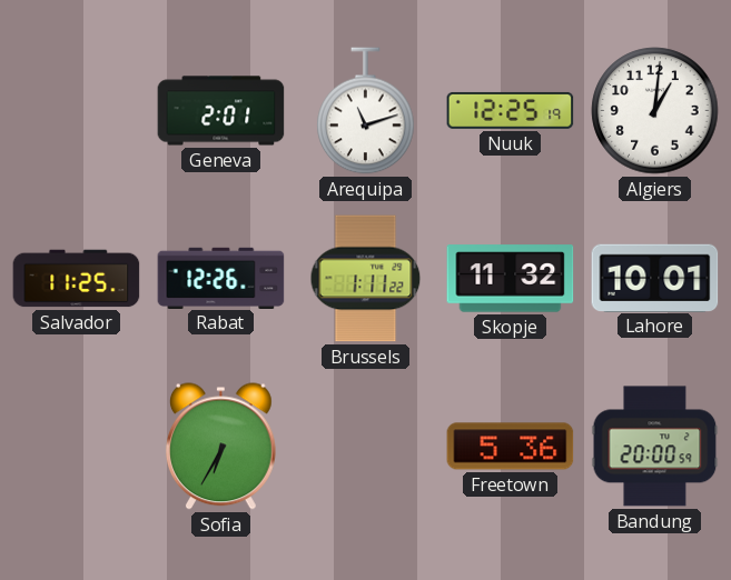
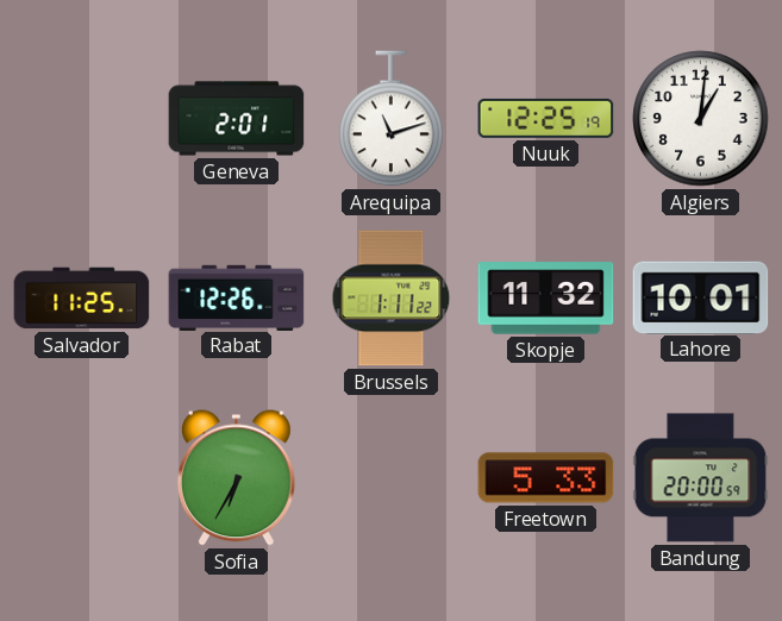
Freetown: 5:36 -> 5:33 (546, 478)
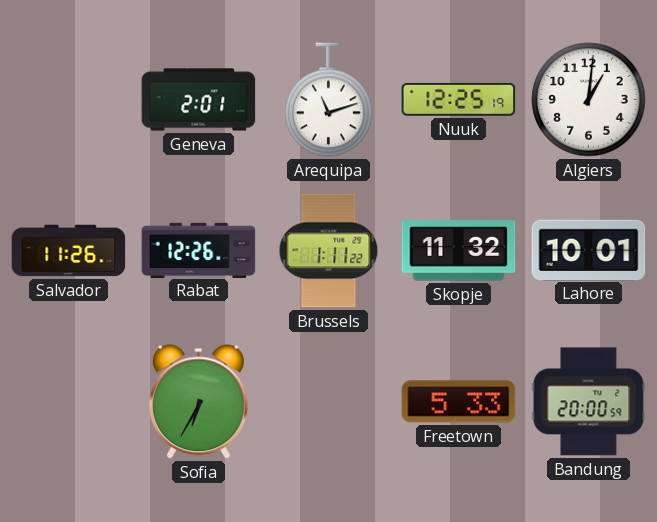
Salvador: 11:25 -> 11:26 (69, 251)
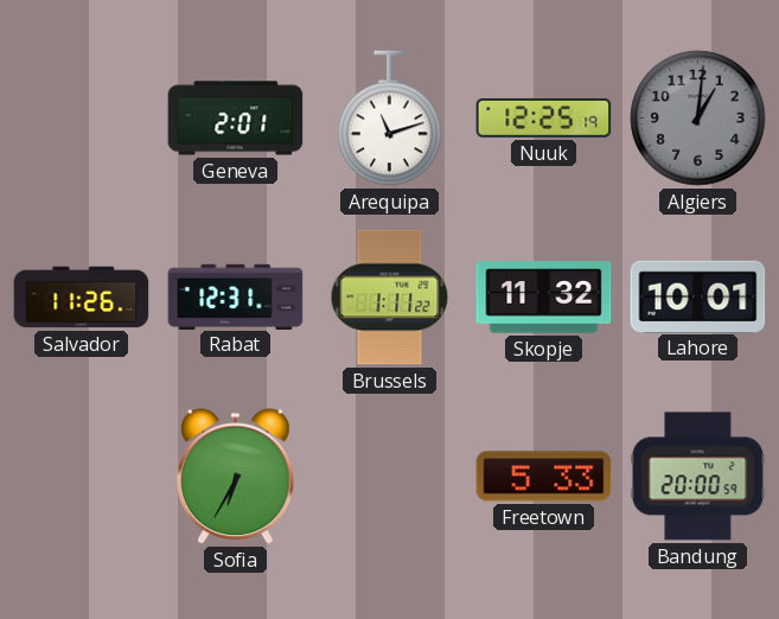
Algiers dial: white -> grey (698, 119)
Rabat: 12:26 -> 12:31 (236, 296)
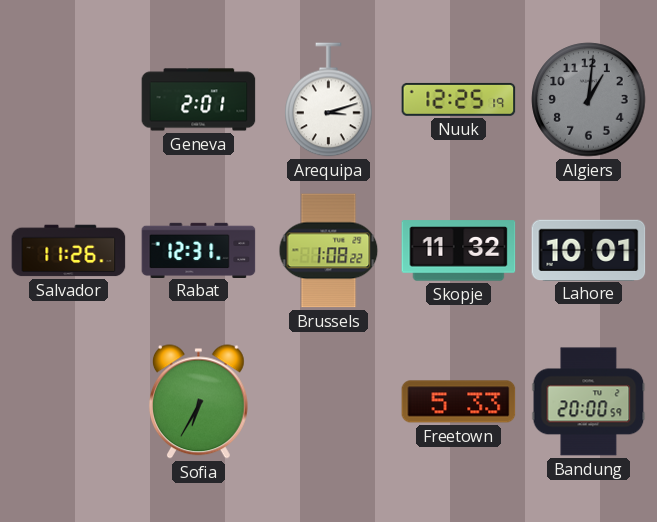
Arequipa: 11:12 -> 3:12 (329, 100)
Brussels: 1:11 -> 1:08 (329, 251)
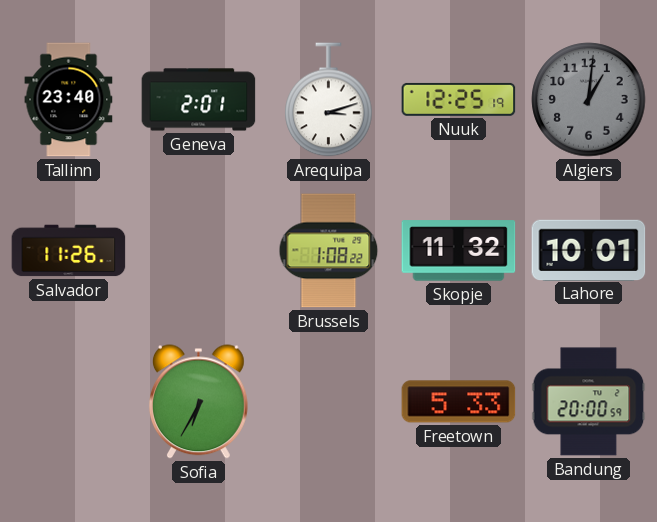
Tallinn: none -> 23:40 (69, 100)
Rabat: 12:31 -> none (199, 250)
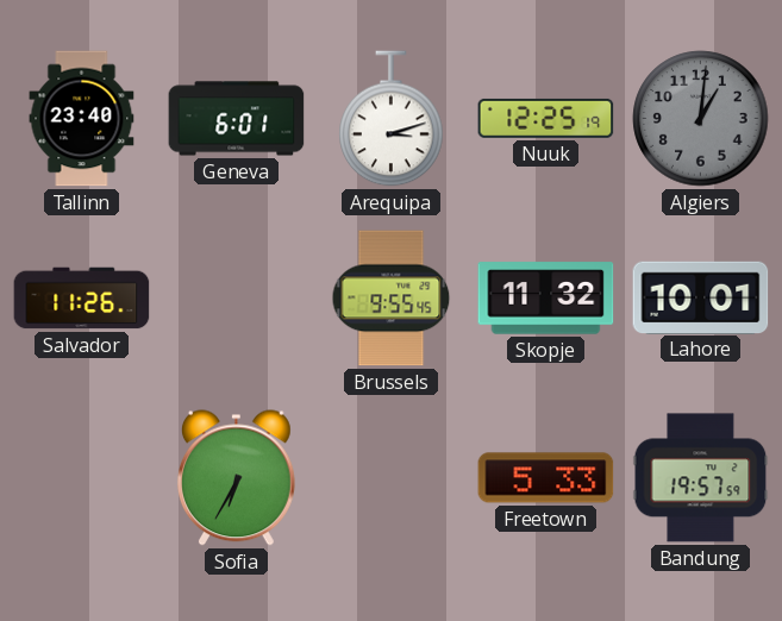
Geneva: 2:01 -> 6:01 (237, 119)
Brussels: 1:08 -> 9:55 (392, 299)
Bandung: 20:00 -> 19:57 (701, 478)
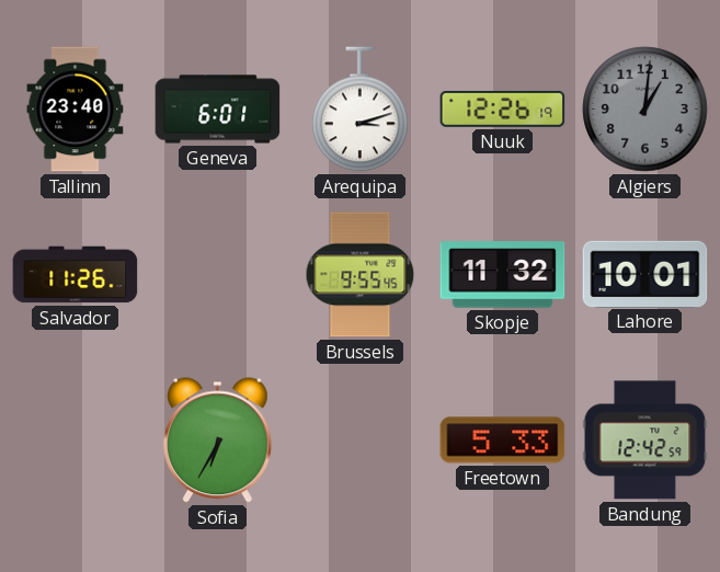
Nuuk: 12:25 -> 12:26 (503, 108)
Bandung: 19:57 -> 12:42 (645, 441)
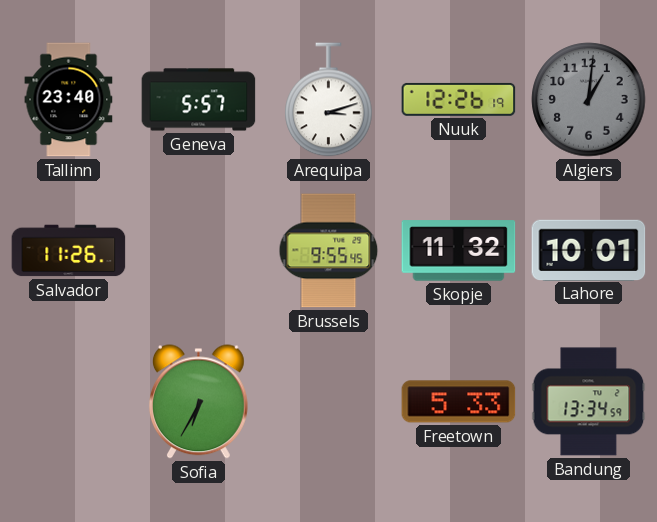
Geneva: 6:01 -> 5:57 (199, 100)
Bandung: 12:42 -> 13:34 (589, 402)
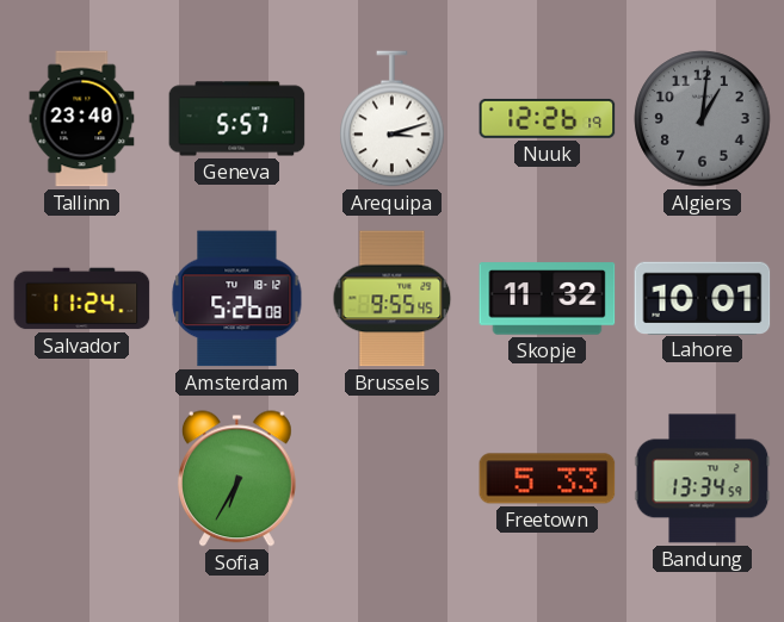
Salvador: 11:26 -> 11:24 (82, 299)
Amsterdam: none -> 5:26 (237, 299)
